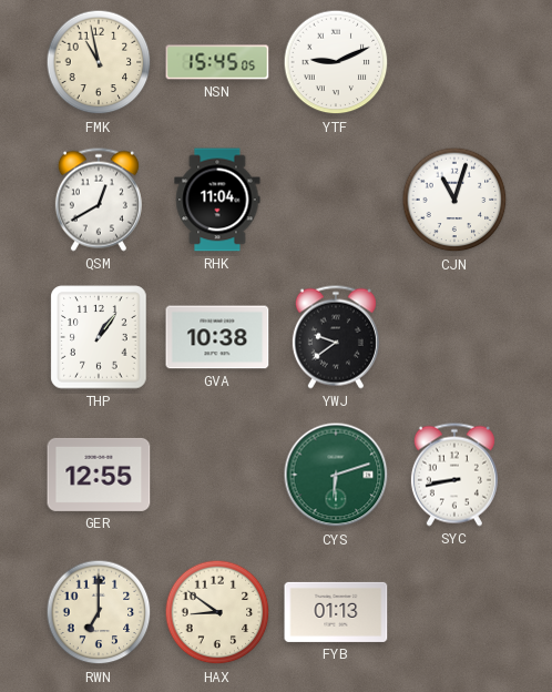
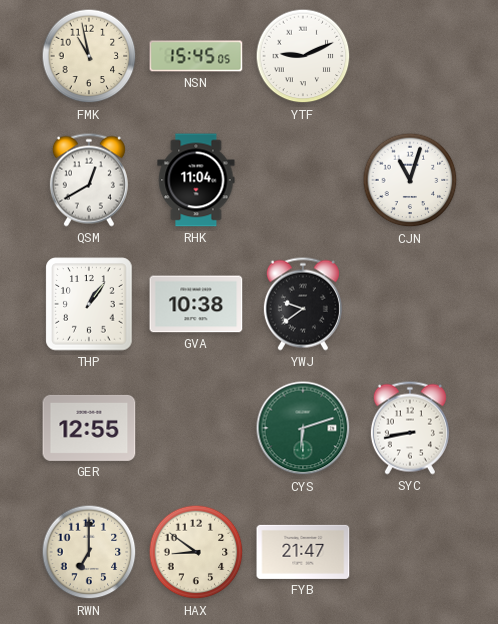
FYB: 01:13 -> 21:47 (303, 552)
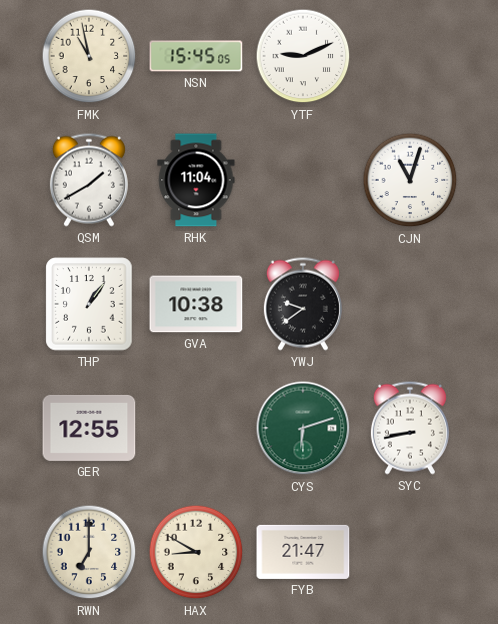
QSM: 12:40 -> 1:40 (89, 180)
HAX: 8:51 -> 8:50 (196, 552)
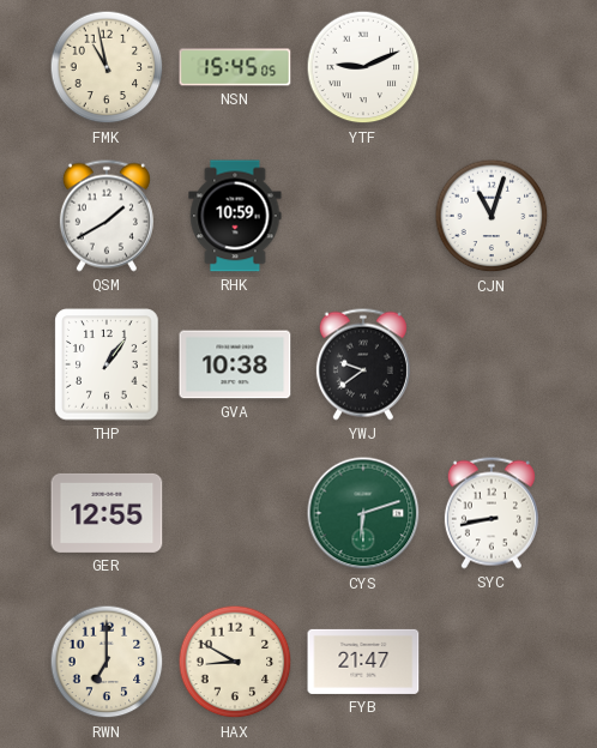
RHK: 11:04 -> 10:59 (235, 216)
